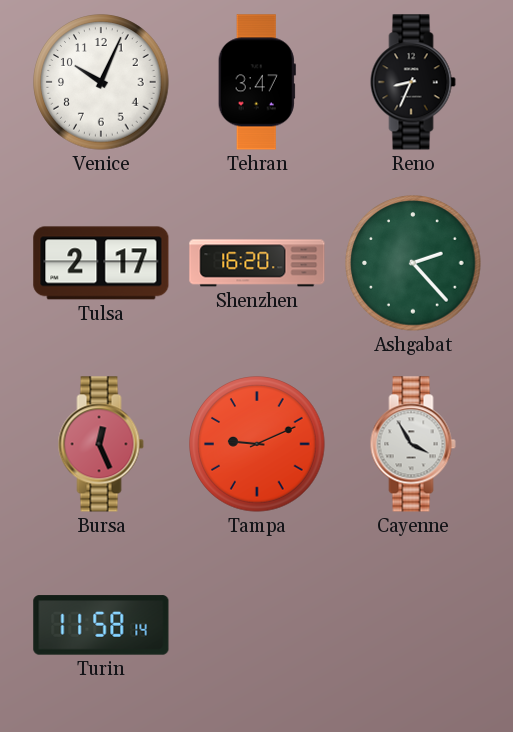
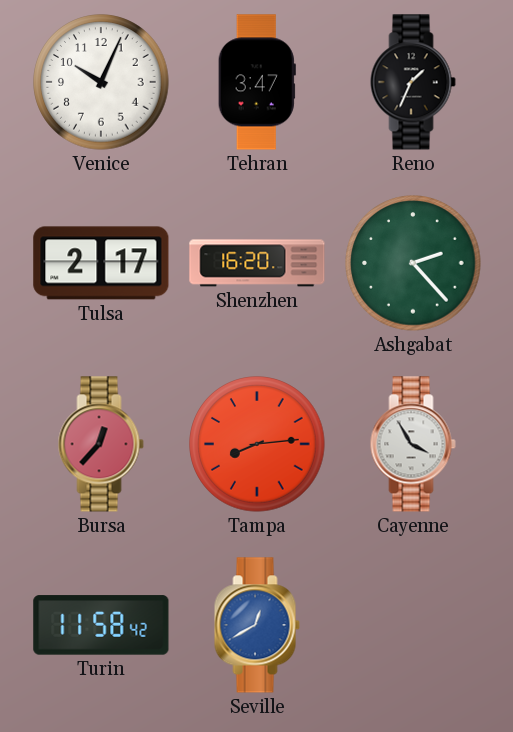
Reno: 8:34 -> 1:34 (413, 82)
Bursa: 12:26 -> 12:37 (101, 444)
Tampa: 9:11 -> 8:14 (257, 444)
Turin: 11:58:14 -> 11:58:42 (101, 625)
Seville: none -> 12:40 (257, 625)
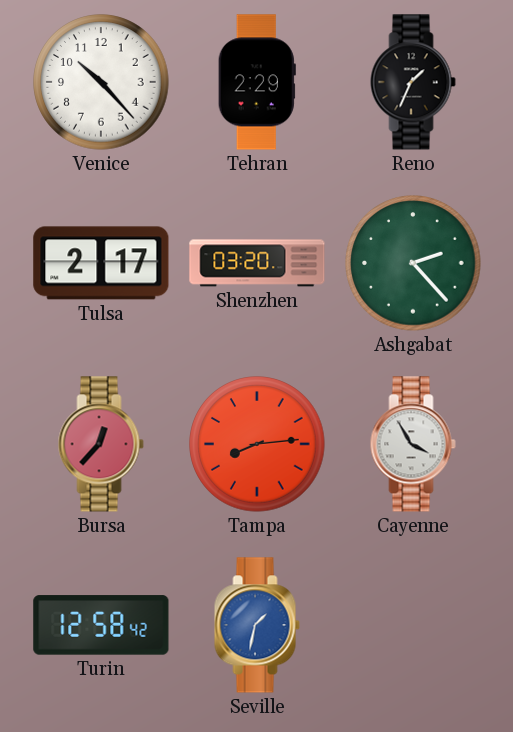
Venice: 10:04 -> 10:23 (101, 82)
Tehran: 3:47 -> 2:29 (257, 82)
Shenzhen: 16:20 -> 03:20 (257, 263)
Turin: 11:58 -> 12:58 (101, 625)
Seville: 12:40 -> 1:32 (257, 625)
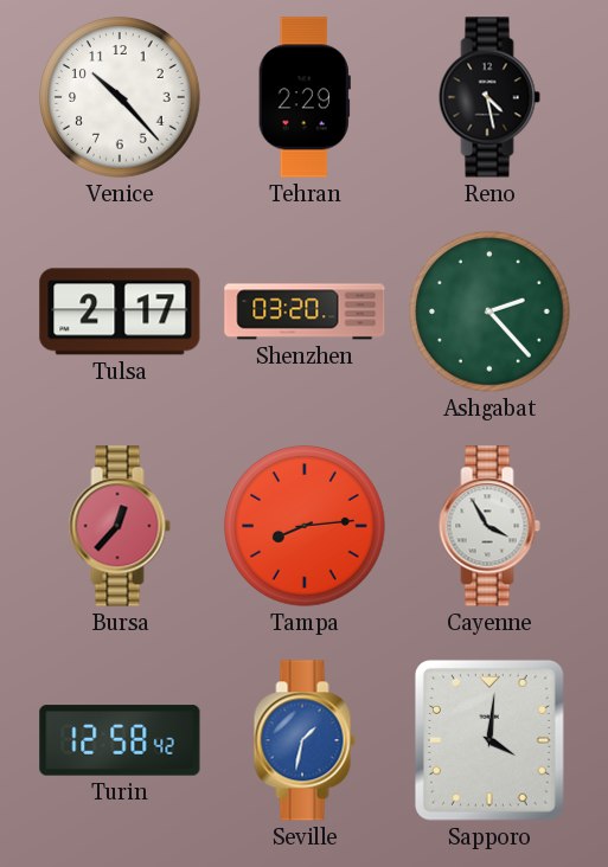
Reno: 1:34 -> 4:28 (489, 97)
Sapporo: none -> 4:01 (489, 740)
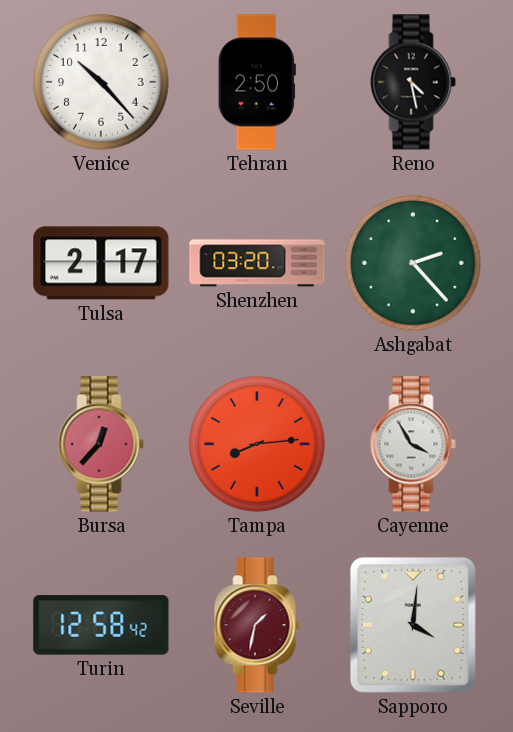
Tehran: 2:29 -> 2:50 (257, 82)
Seville dial: blue -> burgundy (257, 625)
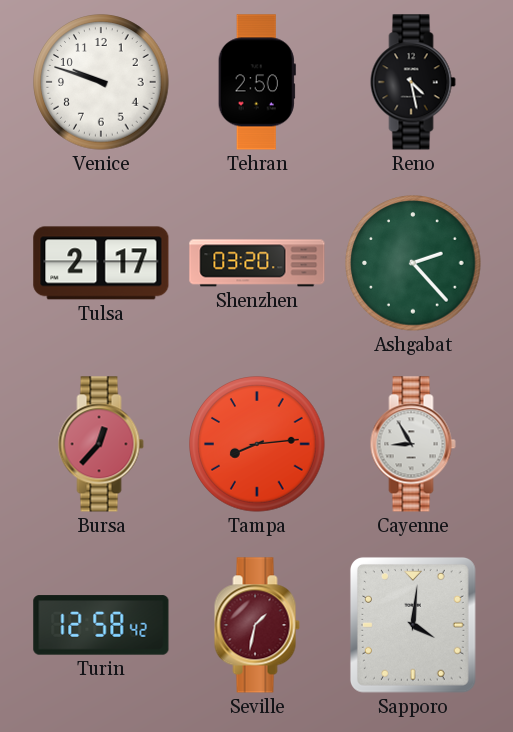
Venice: 10:23 -> 9:48 (101, 82)
Cayenne: 3:55 -> 8:55 (413, 444)
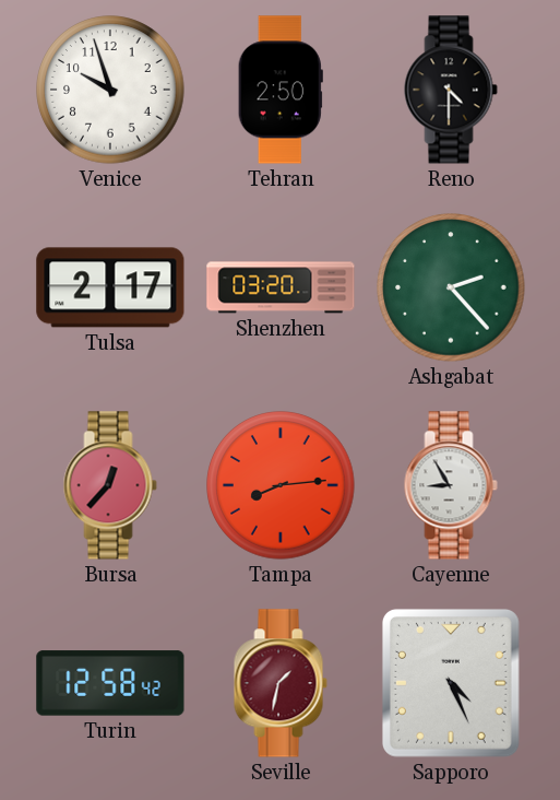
Venice: 9:48 -> 9:57 (110, 90)
Reno: 4:28 -> 4:30 (451, 90)
Sapporo: 4:01 -> 4:26 (451, 683)
